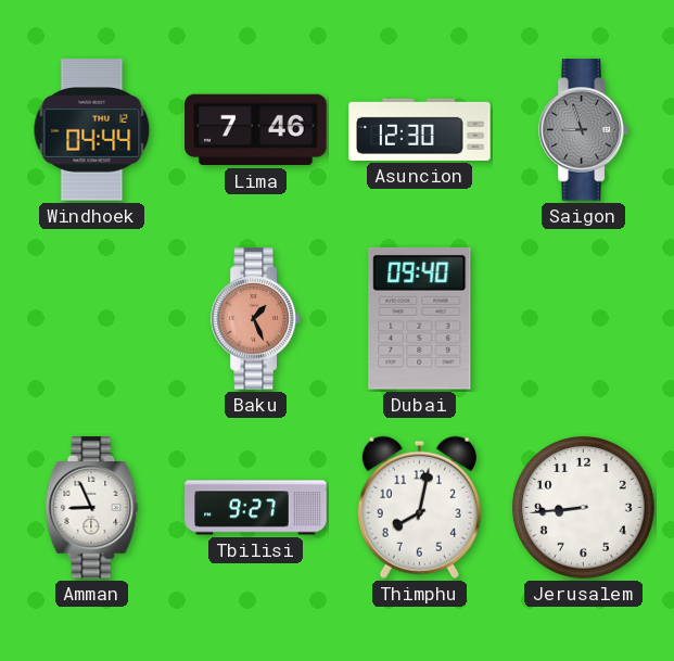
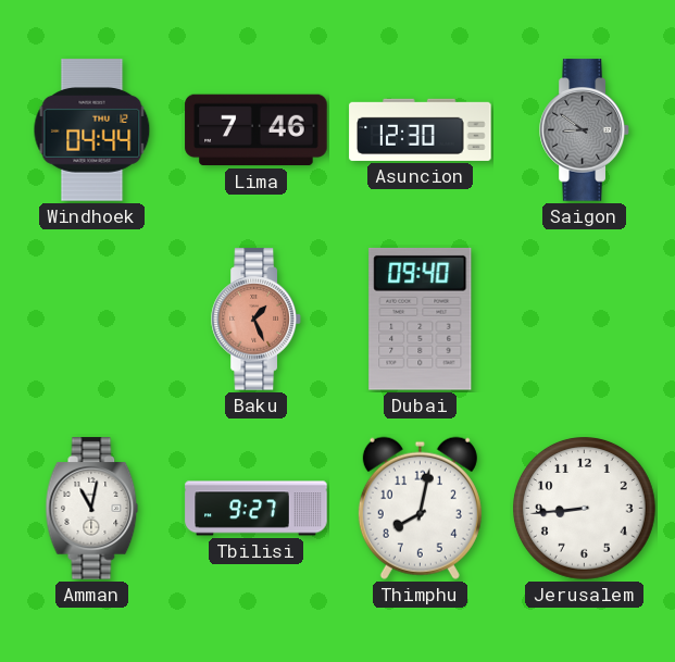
Saigon: 8:57 -> 8:51 (585, 130)
Amman: 8:56 -> 11:02 (92, 509)
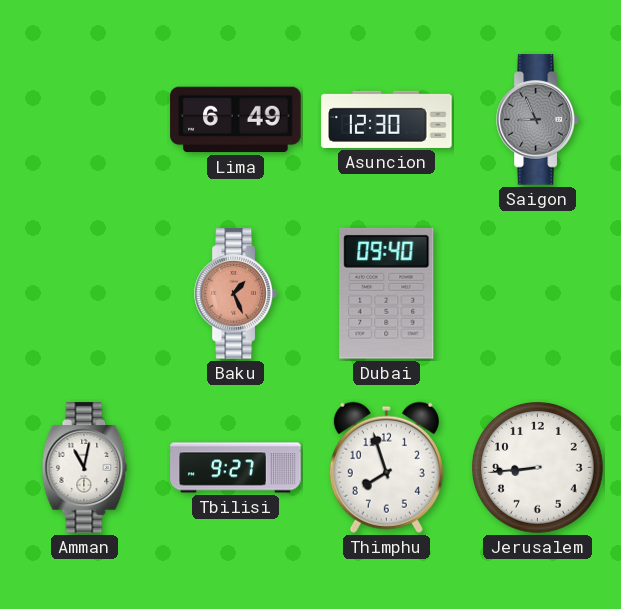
Windhoek: 04:44 -> none (92, 130)
Lima: 7:46 -> 6:49 (236, 120)
Saigon: 8:51 -> 8:56 (538, 120)
Thimphu: 8:02 -> 7:57 (386, 467)
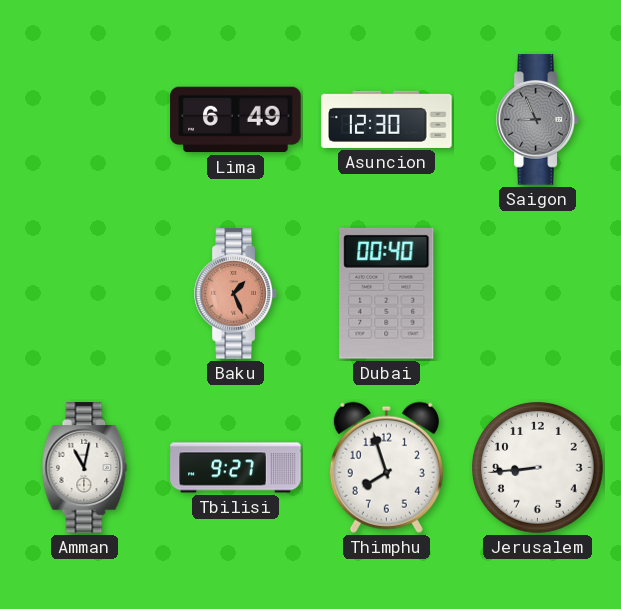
Dubai: 09:40 -> 00:40 (387, 293)
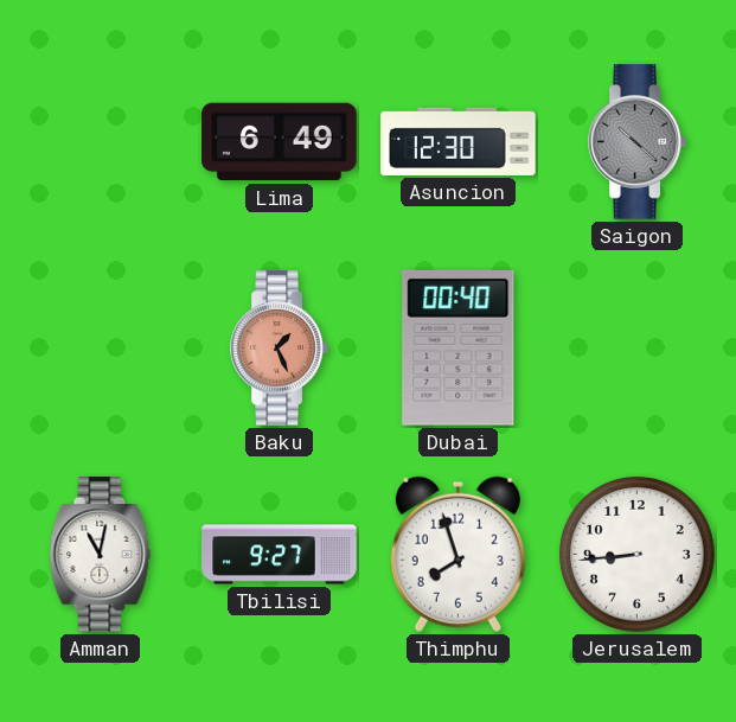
Saigon: 8:56 -> 10:22 (638, 142)
